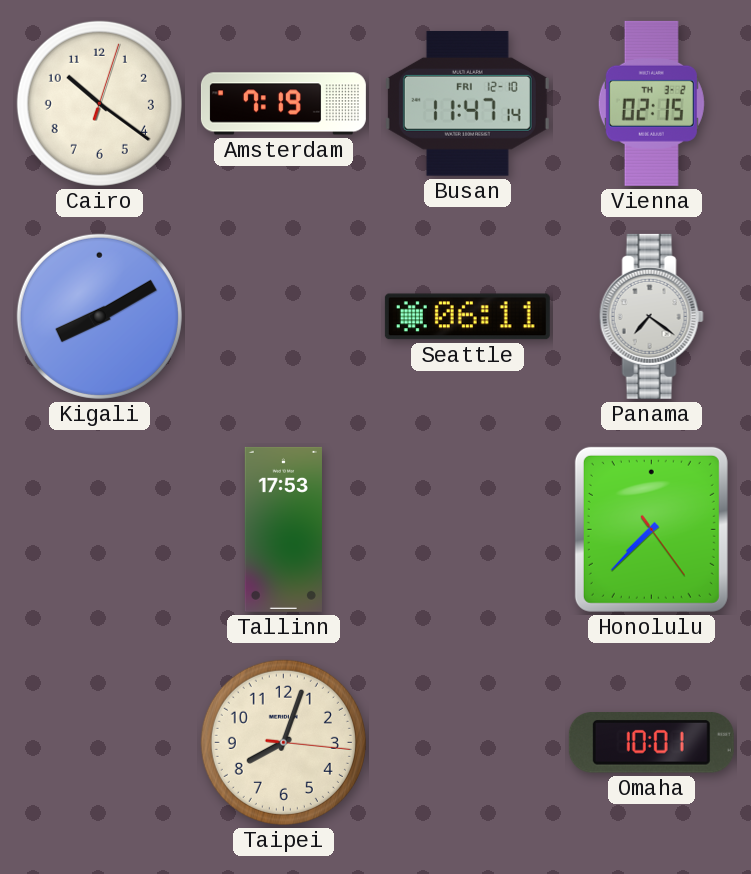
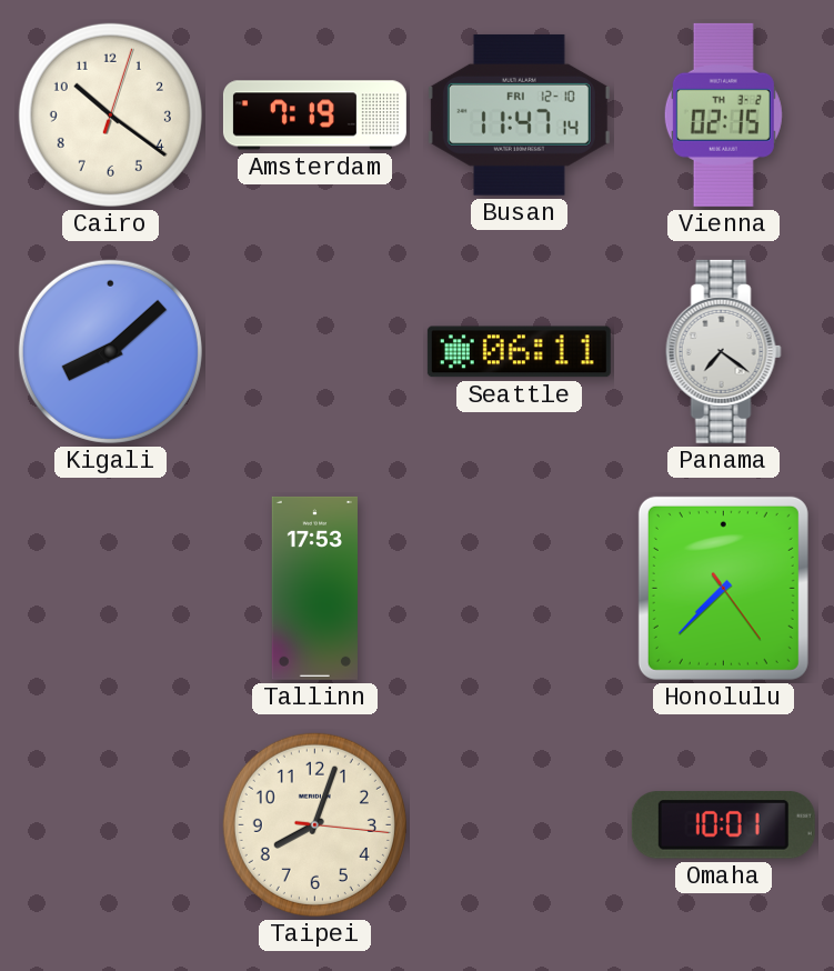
Kigali: 8:10 -> 8:08 (110, 351)
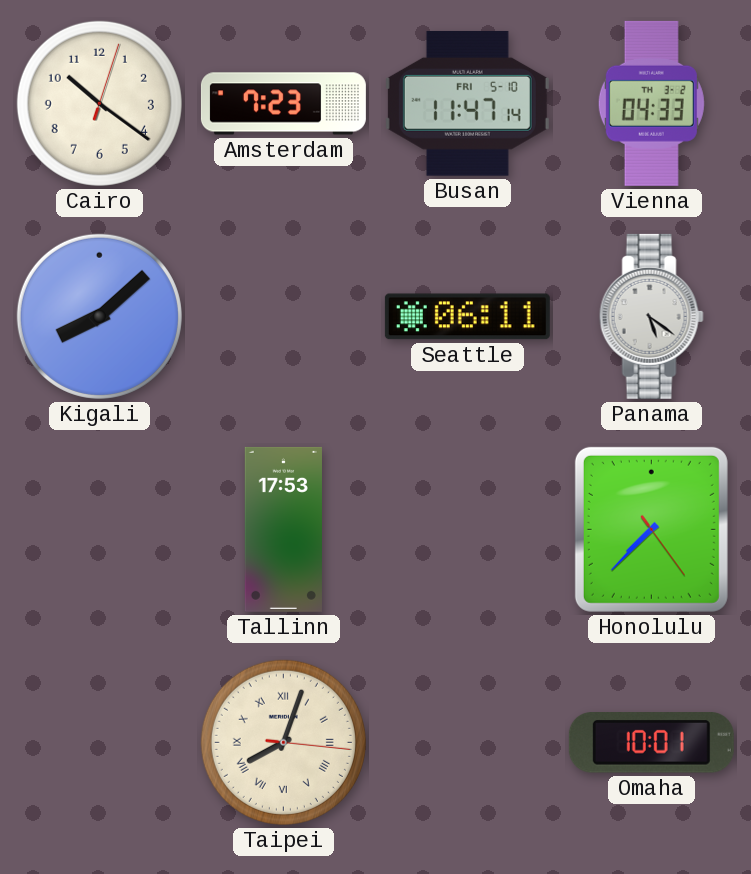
Amsterdam: 7:19 -> 7:23 (283, 104)
Busan date: FRI 12-10 -> FRI 5-10 (467, 103)
Vienna: 02:15 -> 04:33 (651, 103)
Panama: 7:21 -> 5:21 (651, 316)
Taipei numerals: Arabic -> Roman (283, 742)
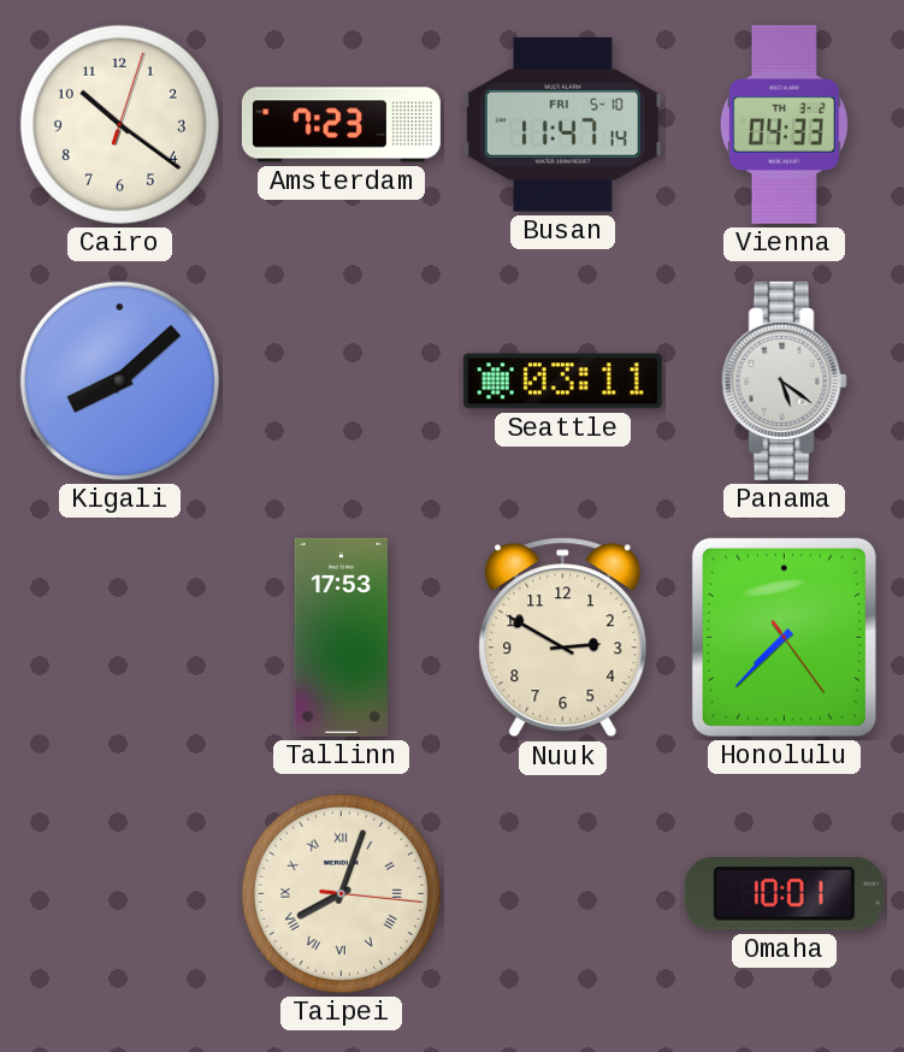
Seattle: 06:11 -> 03:11 (562, 382)
Nuuk: none -> 2:50 (563, 638)
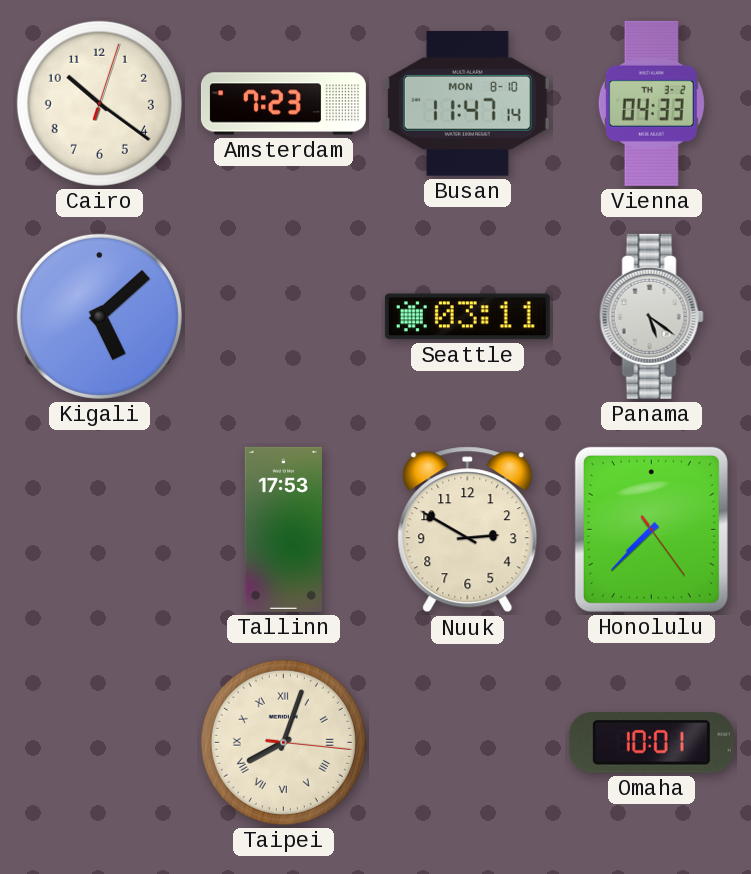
Busan date: FRI 5-10 -> MON 8-10 (467, 103)
Kigali: 8:08 -> 5:08 (99, 316)
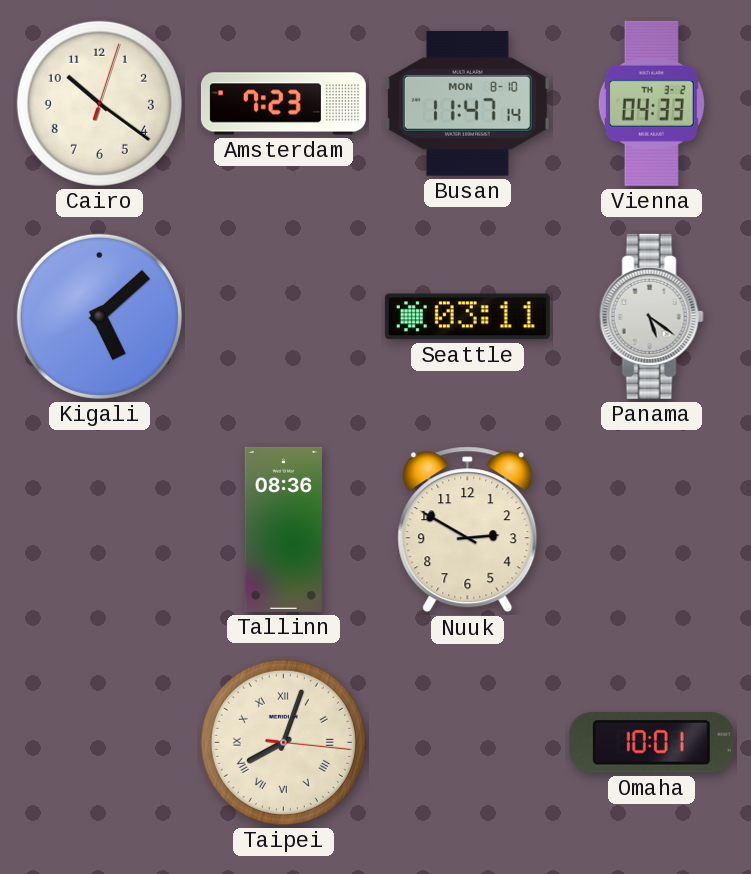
Tallinn: 17:53 -> 08:36 (283, 529)
Honolulu: 7:37 -> none (651, 529)
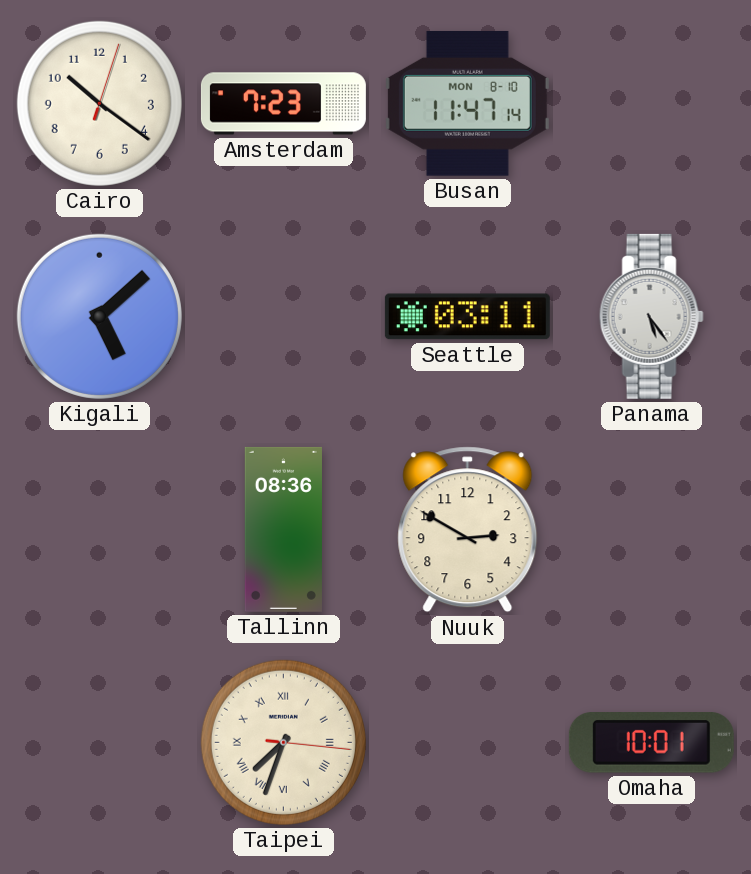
Vienna: 04:33 -> none (651, 103)
Panama: 5:21 -> 5:24 (651, 316)
Taipei: 8:03 -> 7:33 (283, 742)
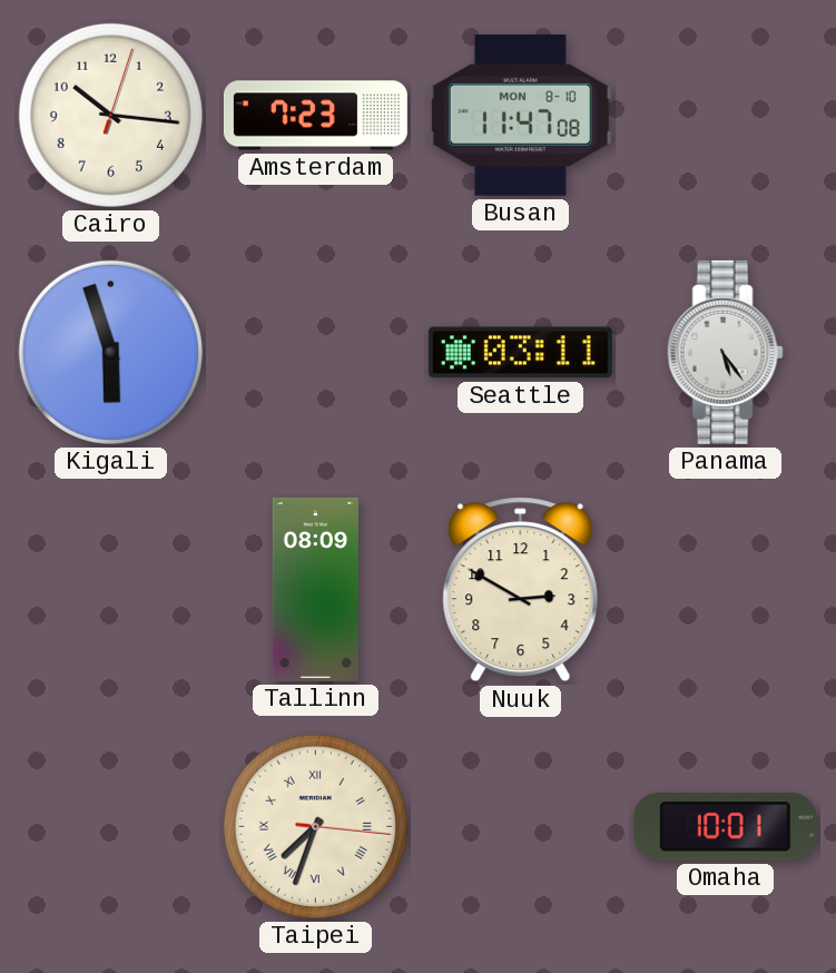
Cairo: 10:21 -> 10:16 (110, 115)
Busan: 11:47:14 -> 11:47:08 (520, 115)
Kigali: 5:08 -> 5:57 (110, 352)
Tallinn: 08:36 -> 08:09 (315, 589)
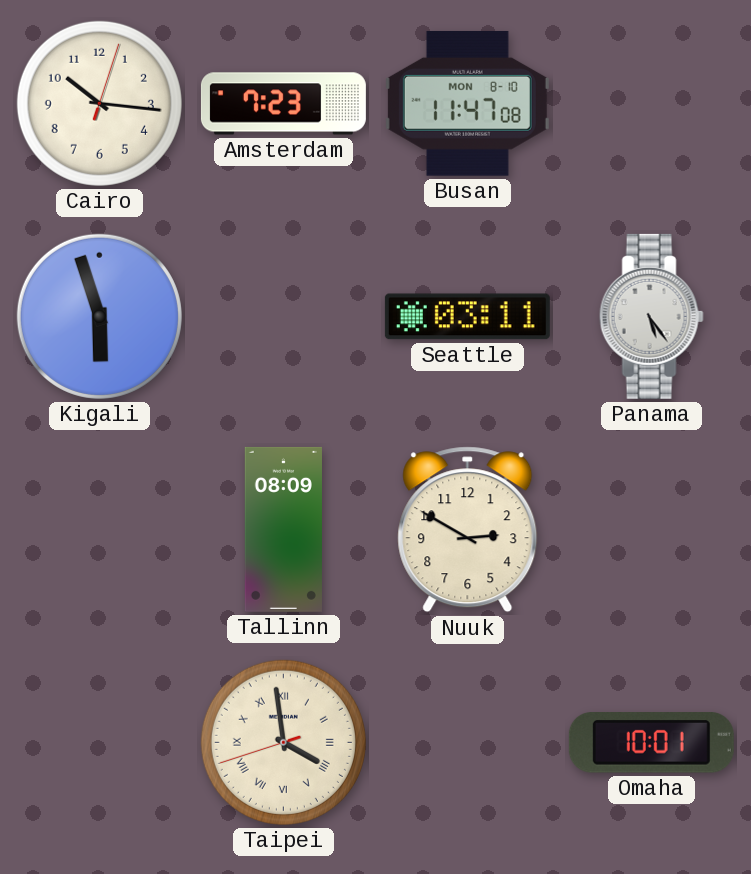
Taipei: 7:33 -> 3:58 (283, 742)
